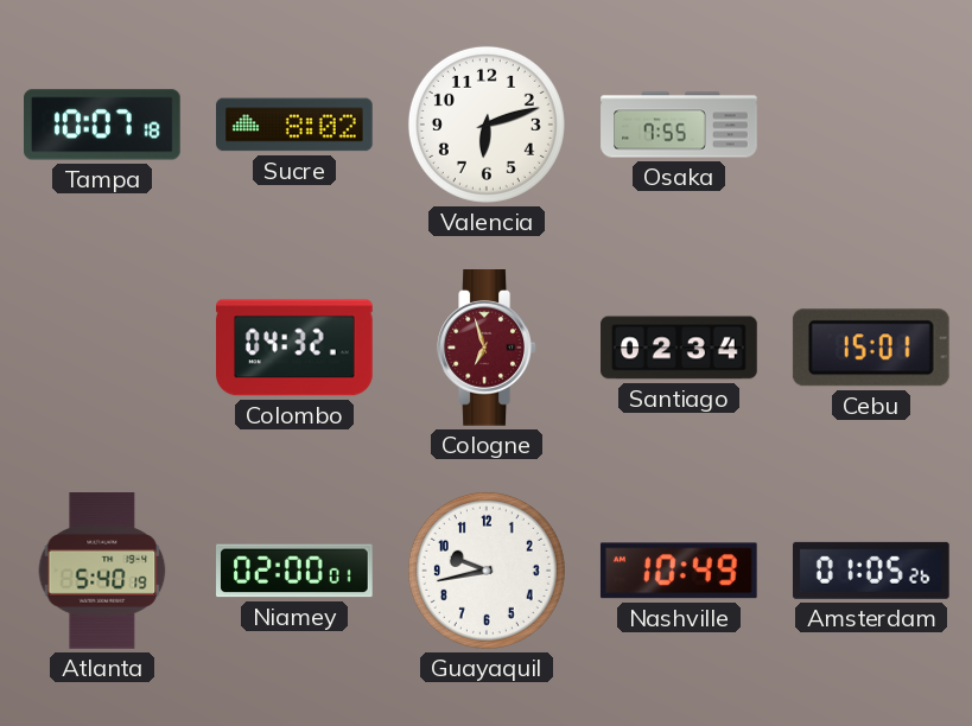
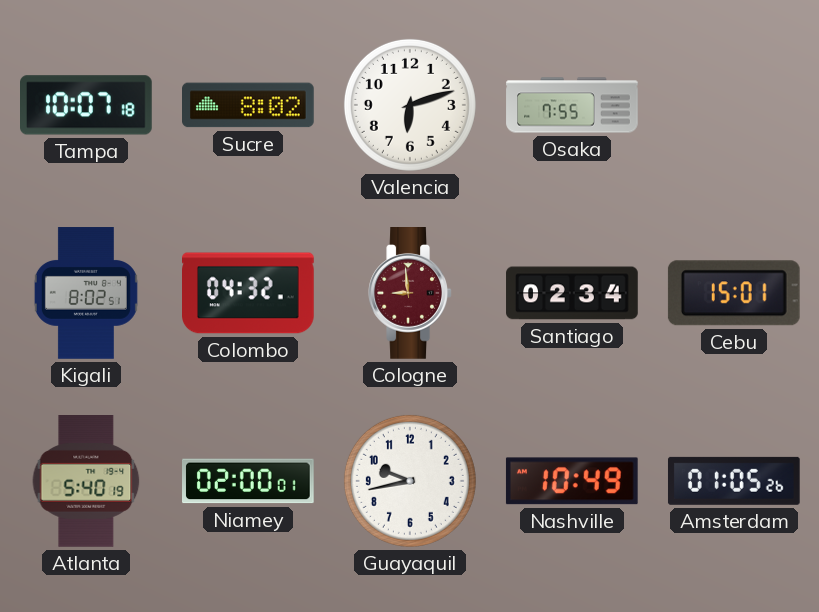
Kigali: none -> 8:02 (86, 293)
Cologne: 6:57 -> 8:59 (410, 294)
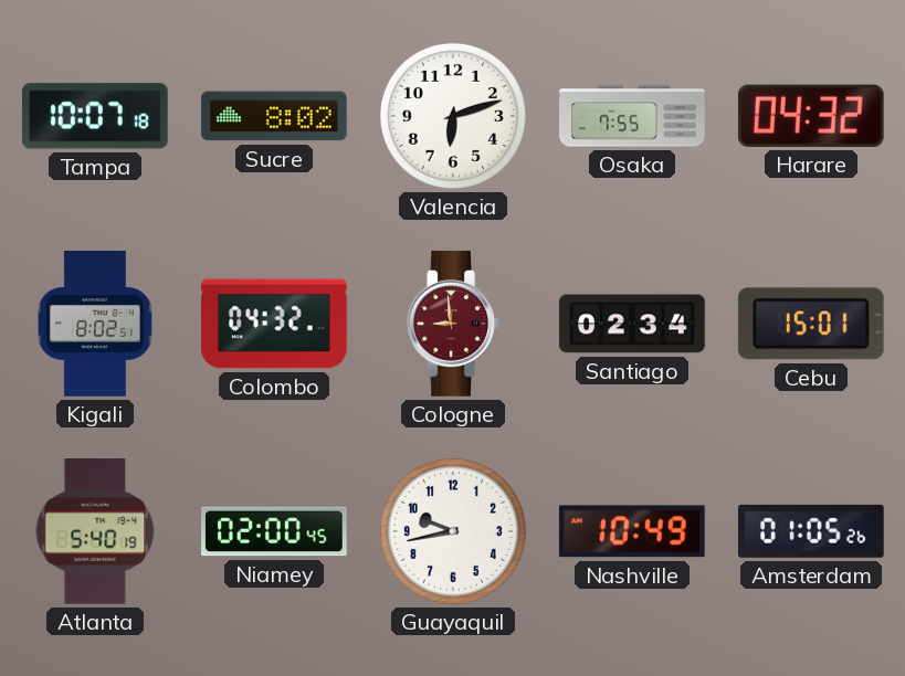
Harare: none -> 04:32 (811, 116)
Niamey: 02:00:01 -> 02:00:45 (275, 531)
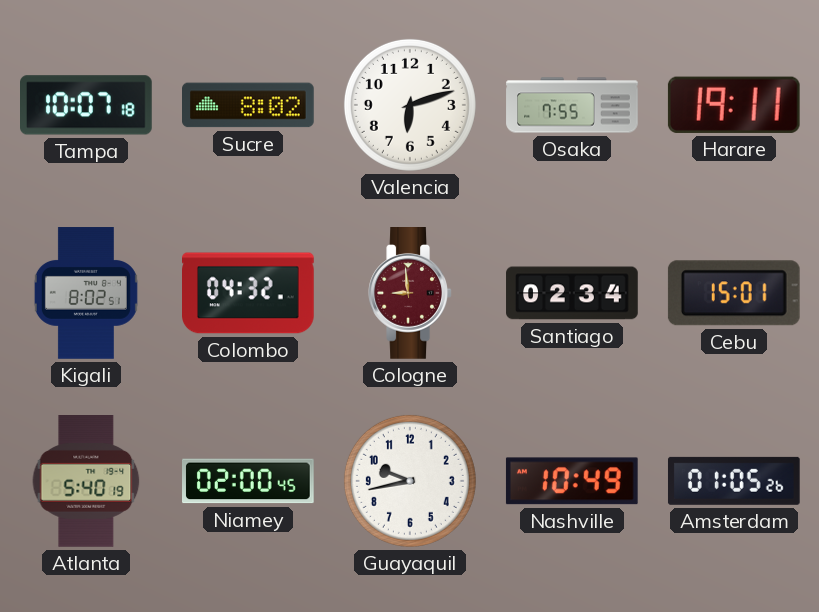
Harare: 04:32 -> 19:11 (734, 105)
